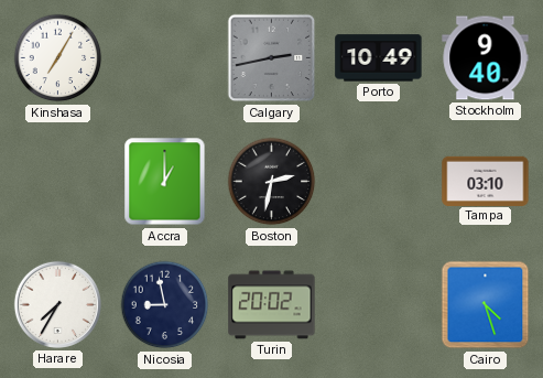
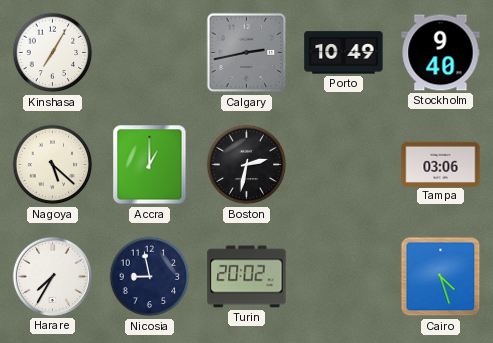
Nagoya: none -> 5:22 (53, 165)
Tampa: 03:10 -> 03:06 (441, 164)
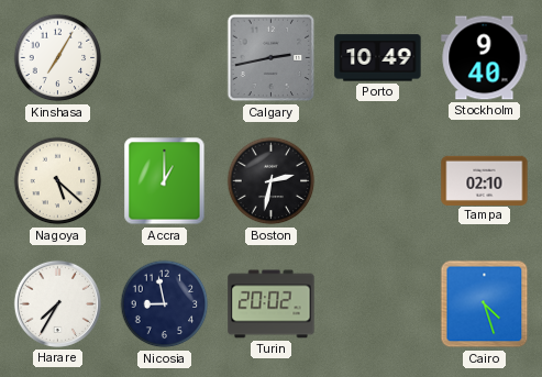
Tampa: 03:06 -> 02:10 (485, 180)
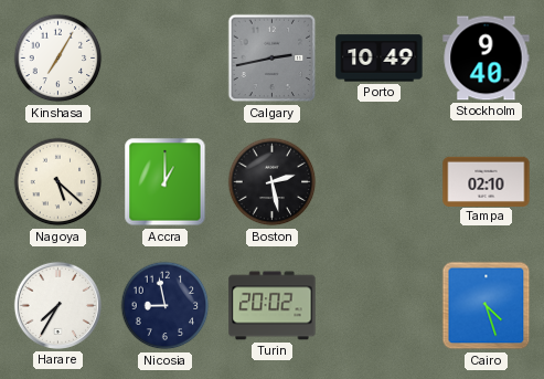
Boston: 2:32 -> 2:28 (273, 182)
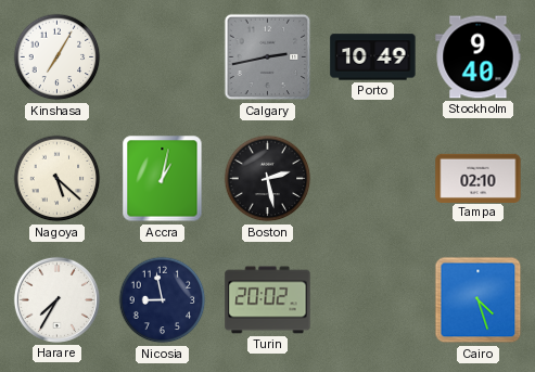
Accra: 1:00 -> 1:02 (163, 179)
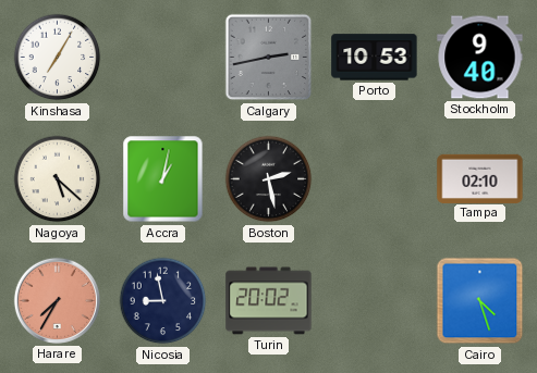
Porto: 10:49 -> 10:53 (375, 58)
Harare dial: white -> salmon (57, 300)
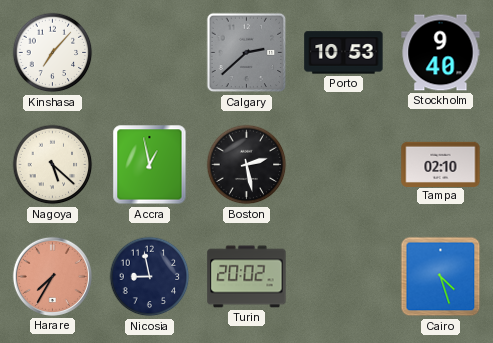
Kinshasa: 7:05 -> 7:07 (53, 53)
Calgary: 2:43 -> 2:38 (247, 53)
Accra: 1:02 -> 12:58 (150, 165)
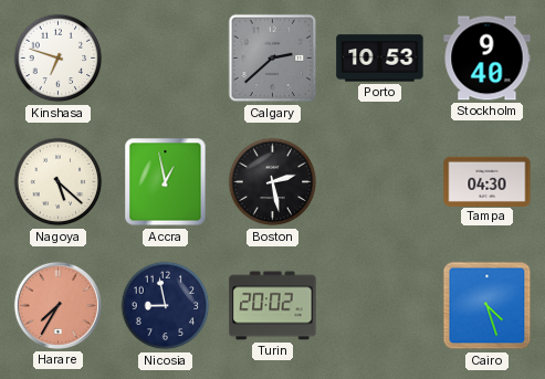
Kinshasa: 7:07 -> 6:48 (59, 59)
Tampa: 02:10 -> 04:30 (488, 181)
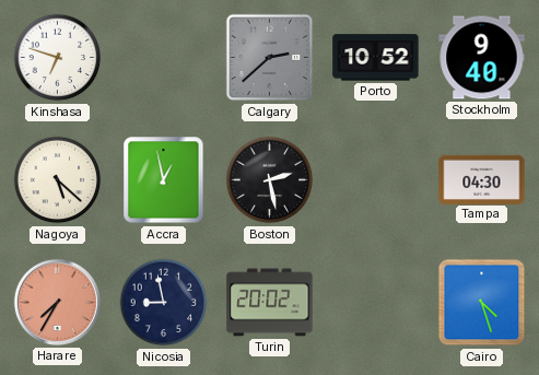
Porto: 10:53 -> 10:52 (376, 58)
